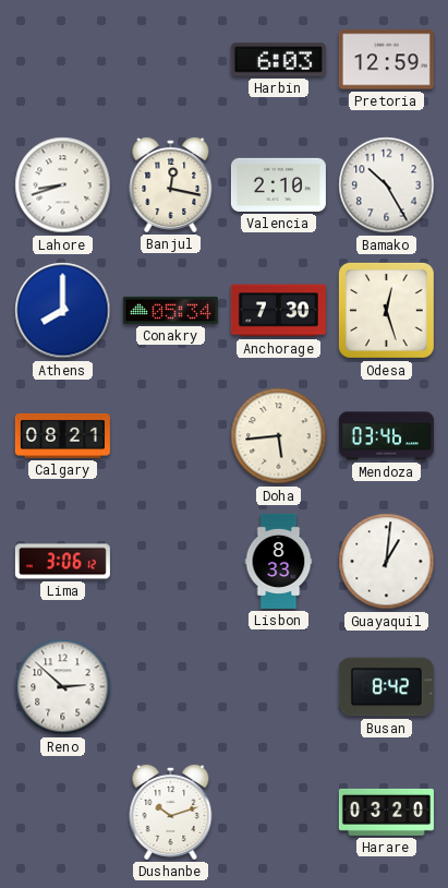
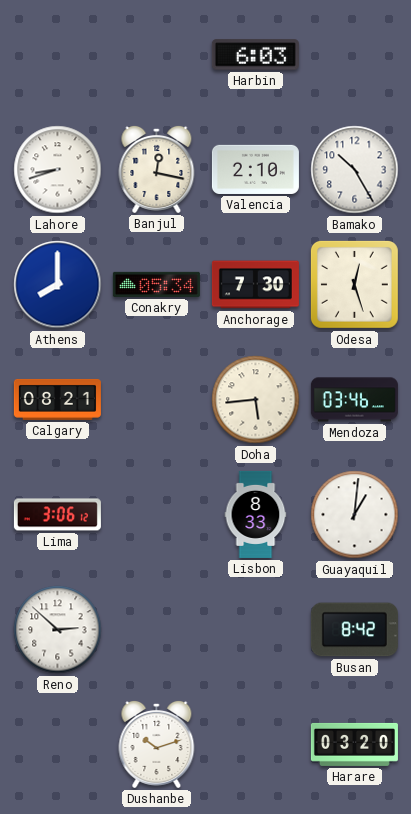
Pretoria: 12:59 -> none (386, 60)
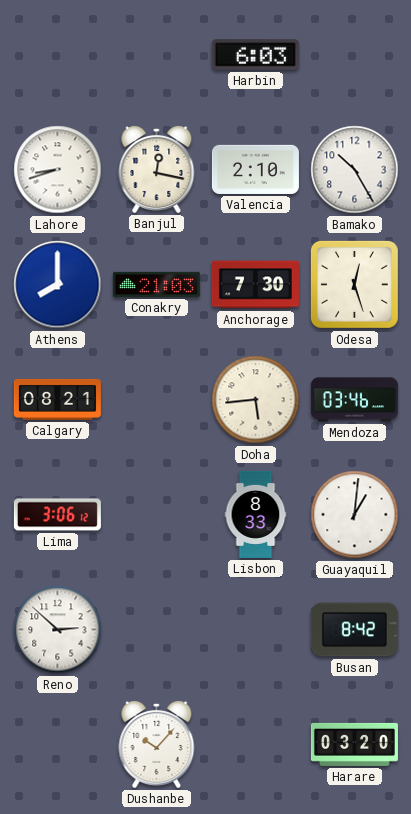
Conakry: 05:34 -> 21:03 (156, 284)
Dushanbe: 10:12 -> 10:07 (157, 744)
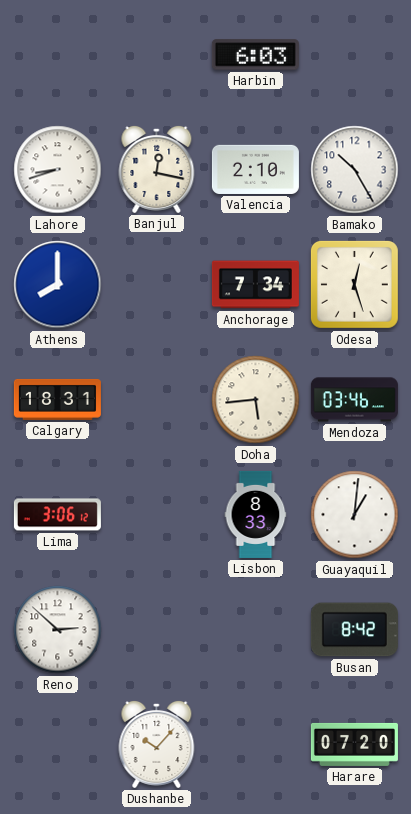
Conakry: 21:03 -> none (156, 284)
Anchorage: 7:30 -> 7:34 (255, 285)
Calgary: 08:21 -> 18:31 (57, 399)
Harare: 03:20 -> 07:20 (354, 744)
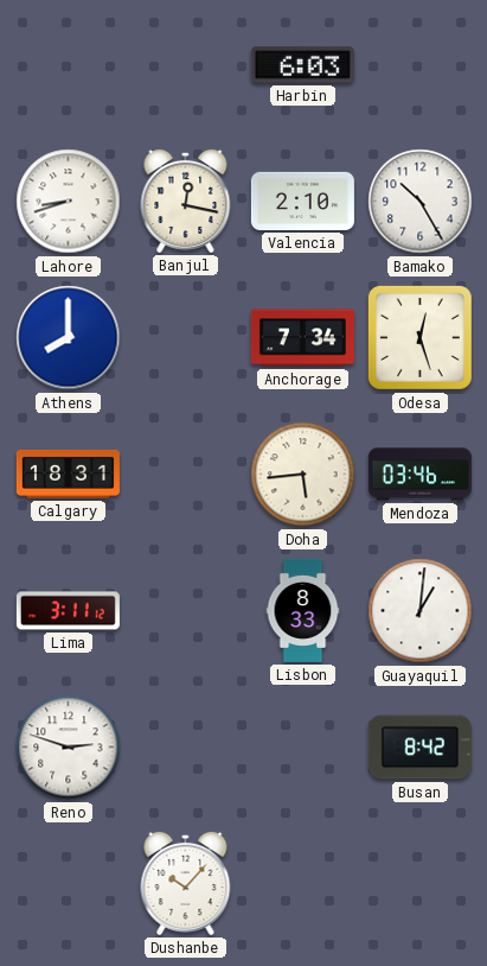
Lima: 3:06 -> 3:11 (68, 611)
Reno: 2:52 -> 2:48 (69, 748)
Harare: 07:20 -> none (354, 744)
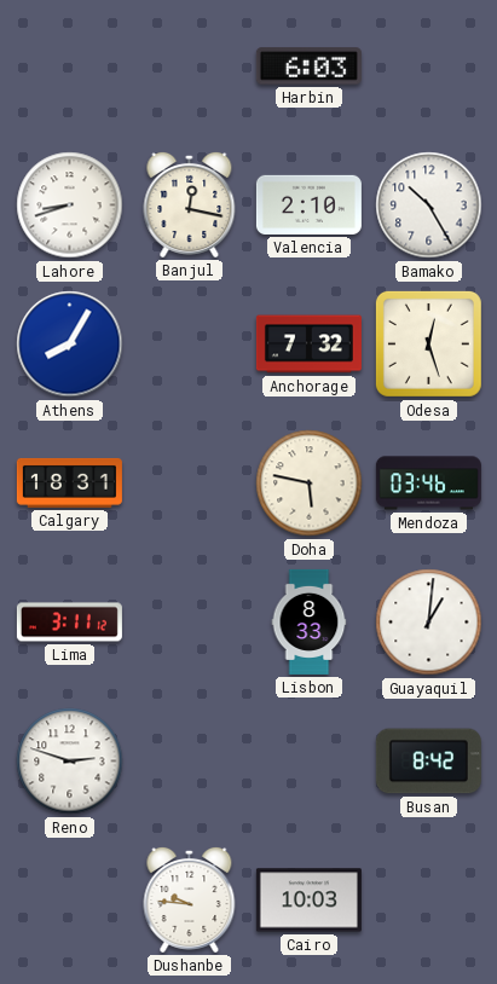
Athens: 8:00 -> 8:05 (70, 345)
Anchorage: 7:34 -> 7:32 (308, 345)
Doha: 5:44 -> 5:47 (310, 484)
Dushanbe: 10:07 -> 9:46 (190, 899)
Cairo: none -> 10:03 (308, 901)
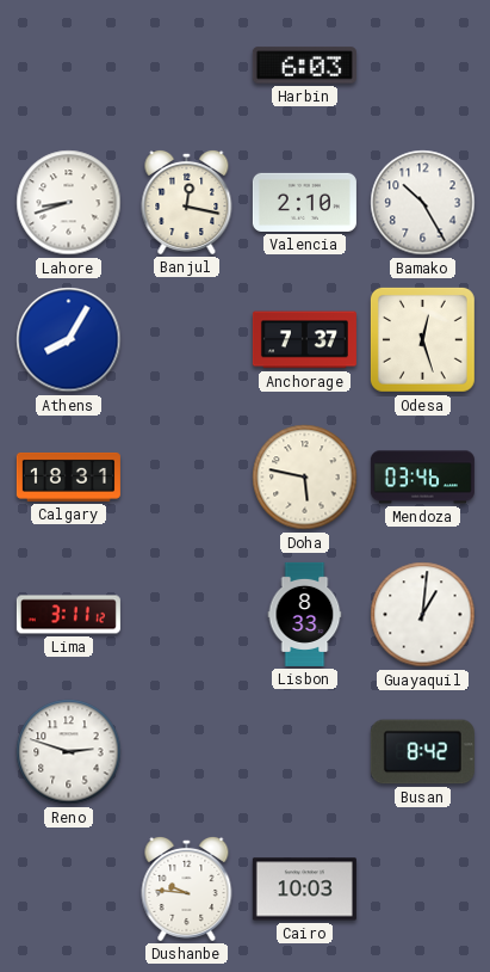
Anchorage: 7:32 -> 7:37 (304, 340)
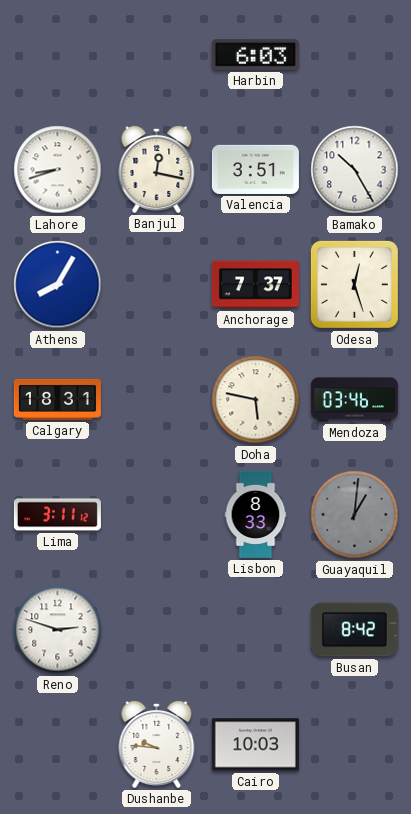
Valencia: 2:10 -> 3:51 (255, 169)
Guayaquil dial: white -> grey (355, 515)
